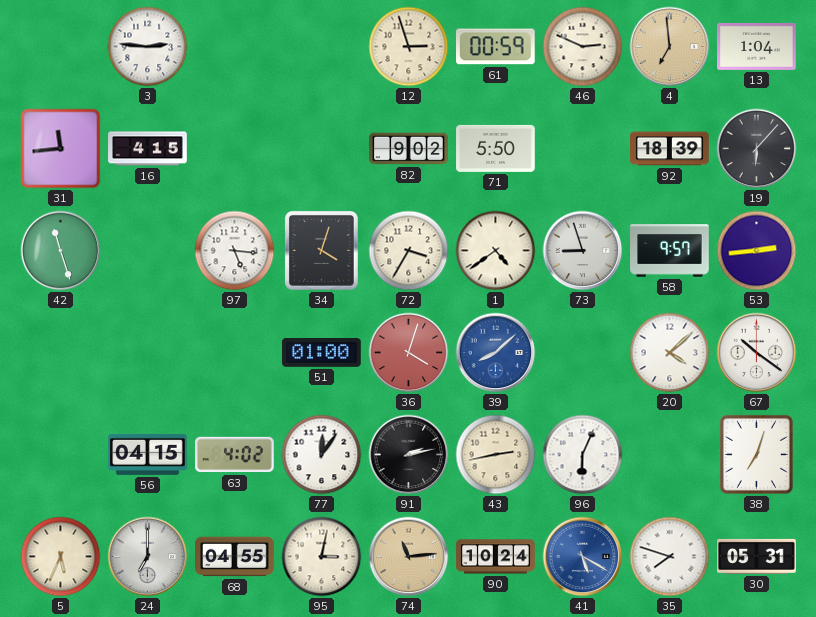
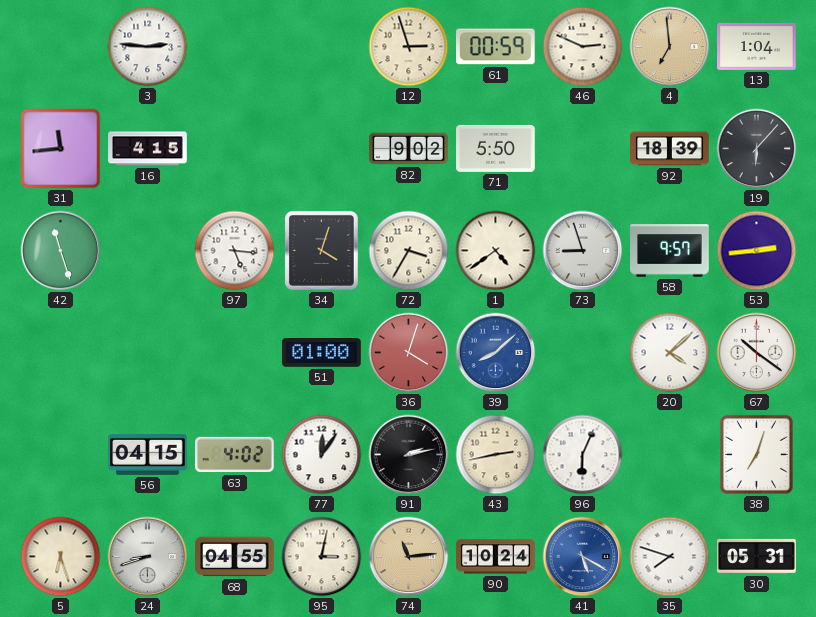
5: 5:34 -> 6:27 (61, 557)
24: 7:00 -> 8:42 (148, 557)
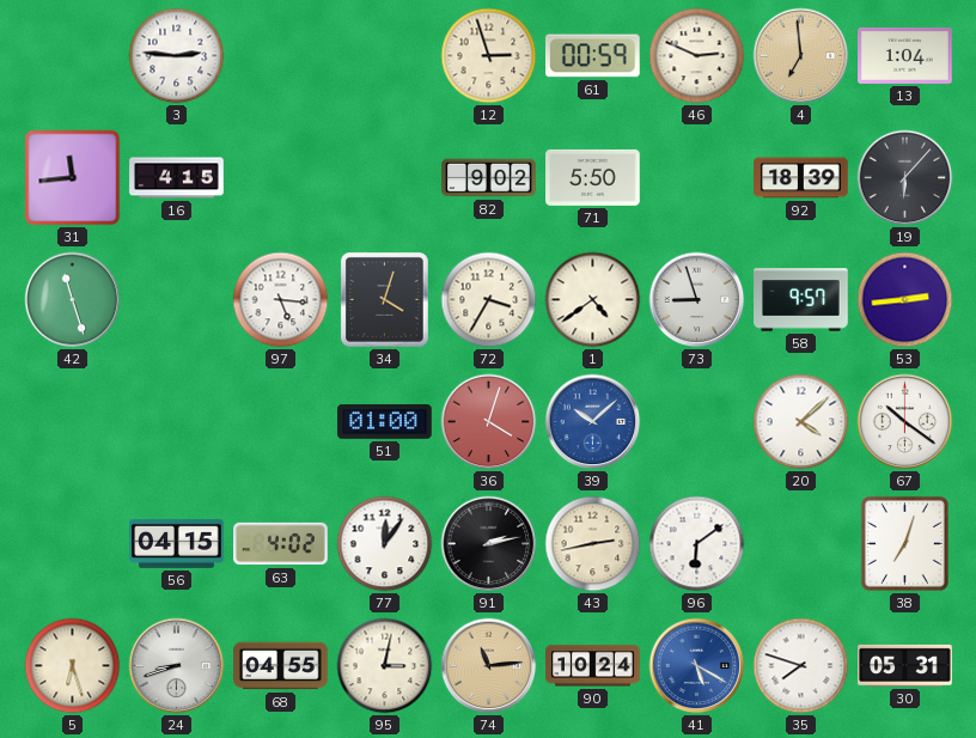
39: 8:08 -> 10:08 (593, 422)
96: 6:04 -> 6:09 (697, 544)
